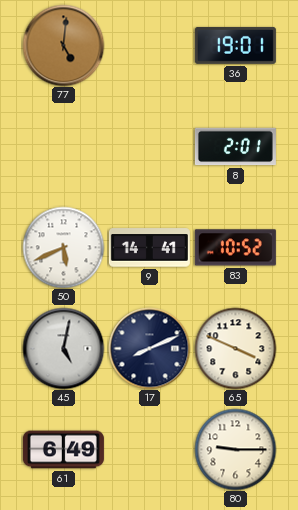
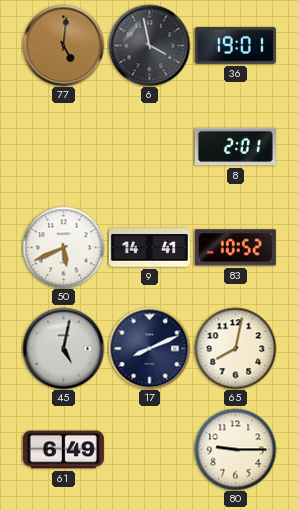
6: none -> 3:58 (149, 45)
65: 3:49 -> 8:02 (235, 348)
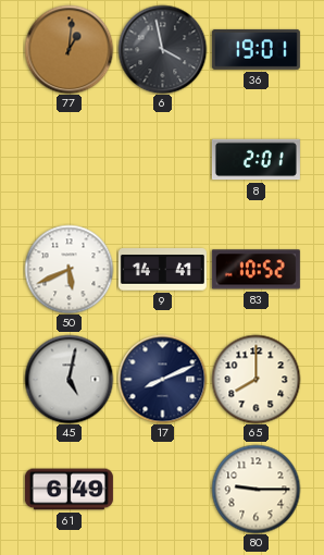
77: 5:01 -> 1:01 (68, 49)
65: 8:02 -> 8:00 (256, 379)
